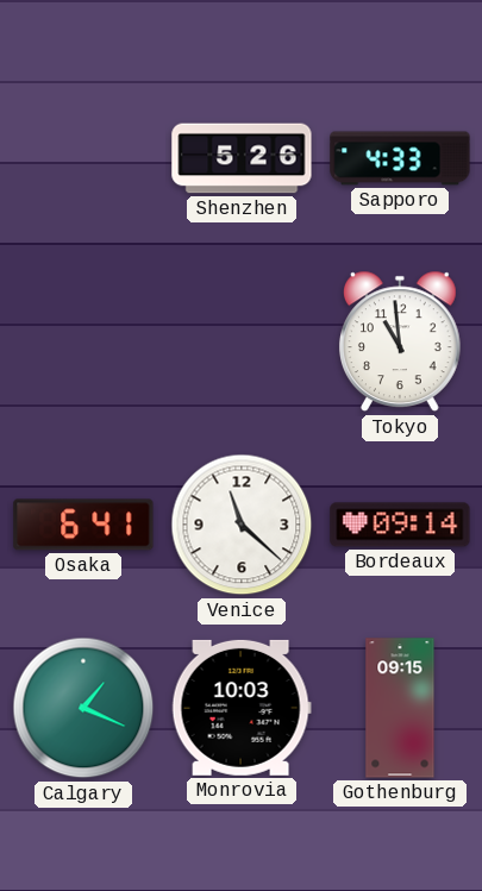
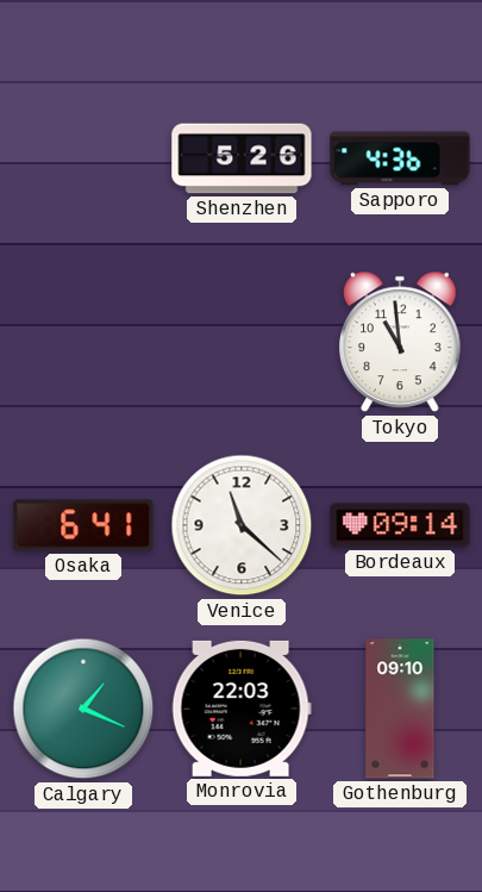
Sapporo: 4:33 -> 4:36 (400, 158)
Monrovia: 10:03 -> 22:03 (242, 709)
Gothenburg: 09:15 -> 09:10 (400, 709)
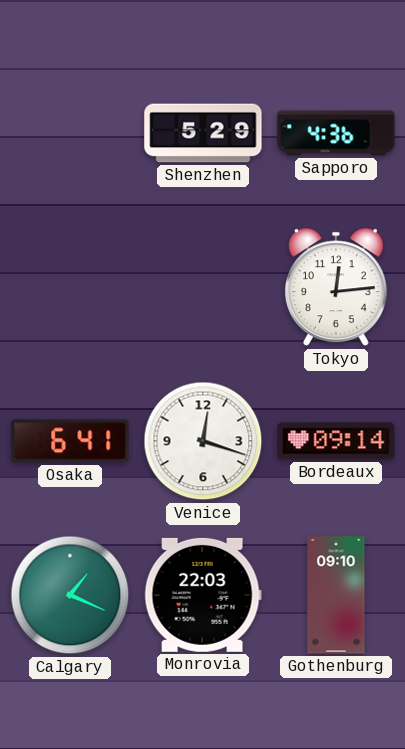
Shenzhen: 5:26 -> 5:29 (203, 133)
Tokyo: 10:59 -> 12:14 (336, 287)
Venice: 11:22 -> 12:18 (203, 441)
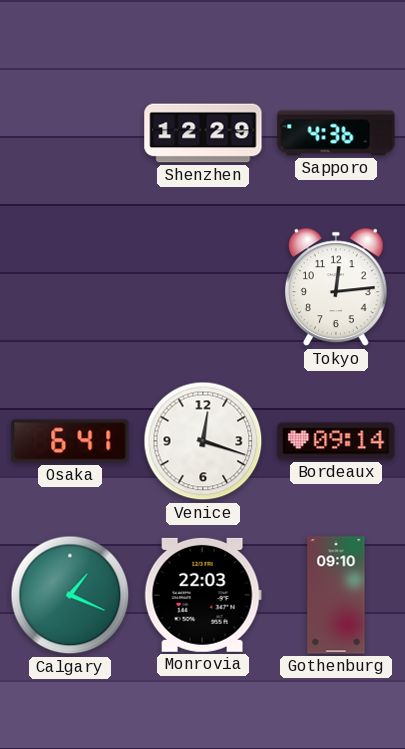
Shenzhen: 5:29 -> 12:29 (203, 133)
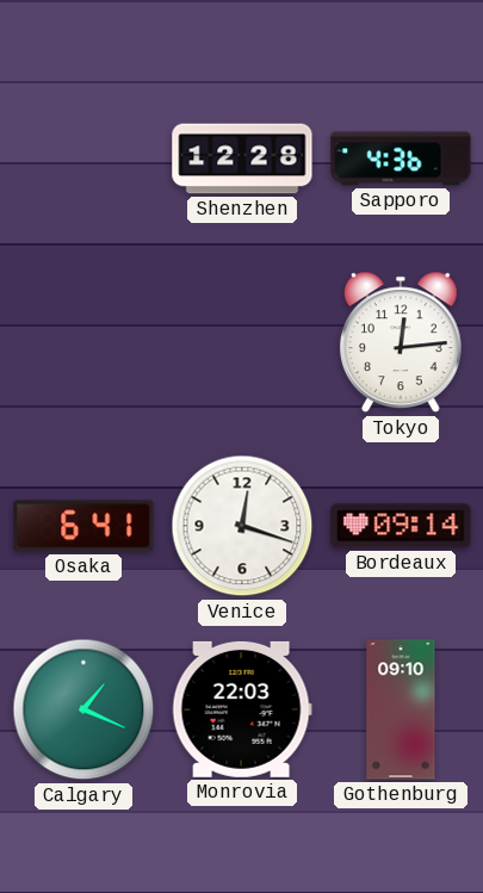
Shenzhen: 12:29 -> 12:28 (242, 159)
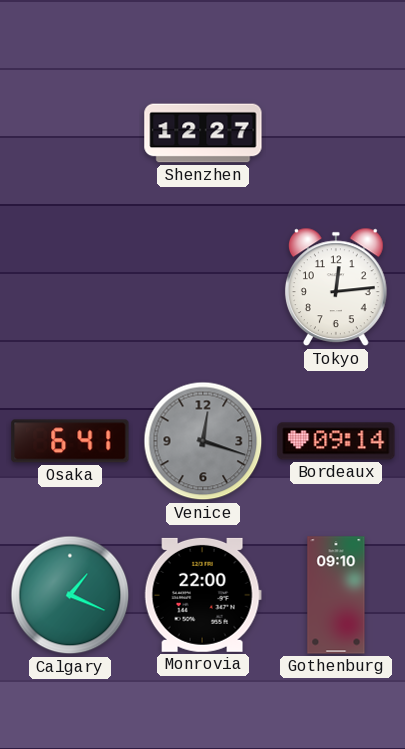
Shenzhen: 12:28 -> 12:27 (203, 133)
Sapporo: 4:36 -> none (401, 159)
Venice dial: white -> grey (203, 441)
Monrovia: 22:03 -> 22:00 (203, 595)
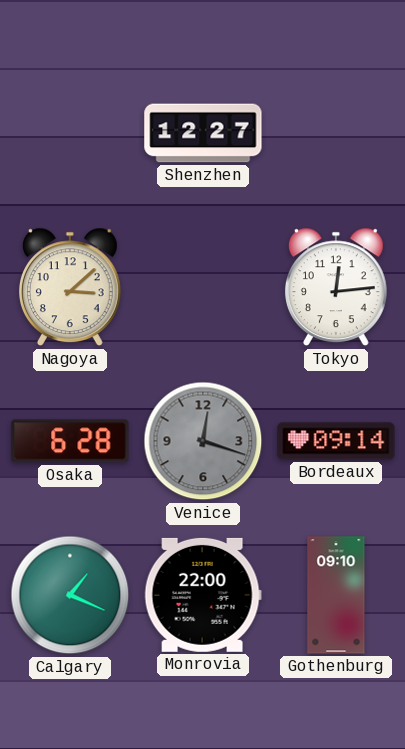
Nagoya: none -> 3:08 (70, 287)
Osaka: 6:41 -> 6:28 (70, 441)
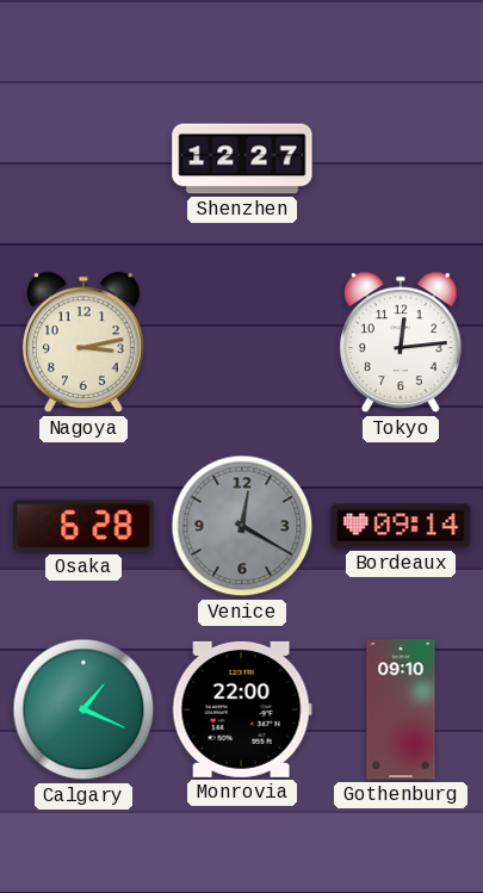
Nagoya: 3:08 -> 3:13 (83, 342)
Venice: 12:18 -> 12:20 (242, 526)
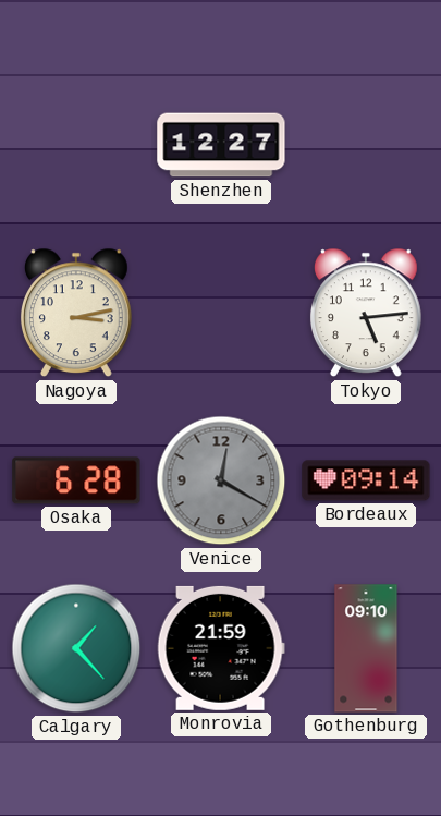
Tokyo: 12:14 -> 5:14 (366, 313)
Calgary: 1:19 -> 1:23 (76, 648)
Monrovia: 22:00 -> 21:59 (221, 648)
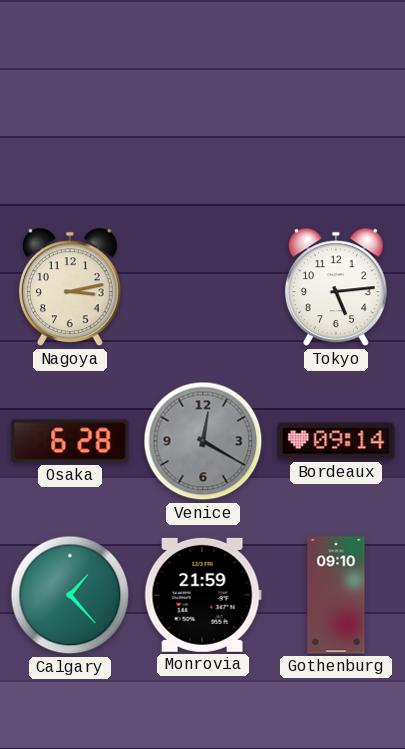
Shenzhen: 12:27 -> none (221, 145)
